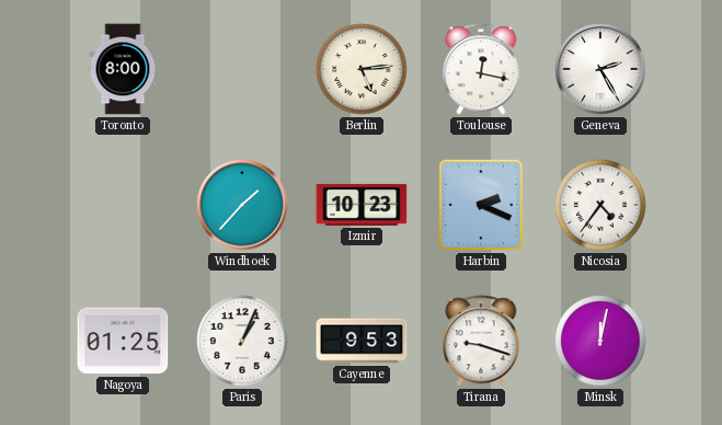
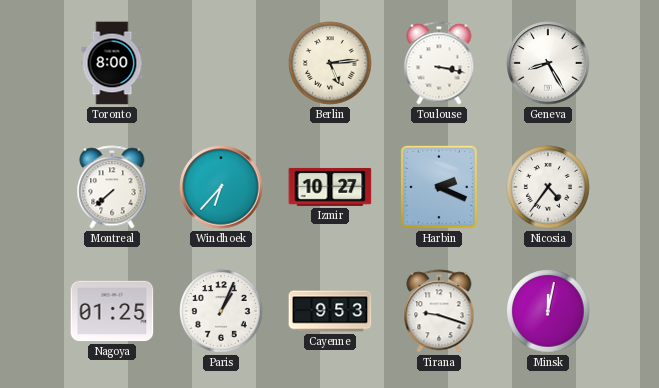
Toulouse: 12:17 -> 3:17 (439, 63)
Geneva: 2:25 -> 8:25 (548, 63)
Montreal: none -> 7:38 (112, 187)
Windhoek: 1:37 -> 6:37 (221, 187)
Izmir: 10:23 -> 10:27 (330, 187)
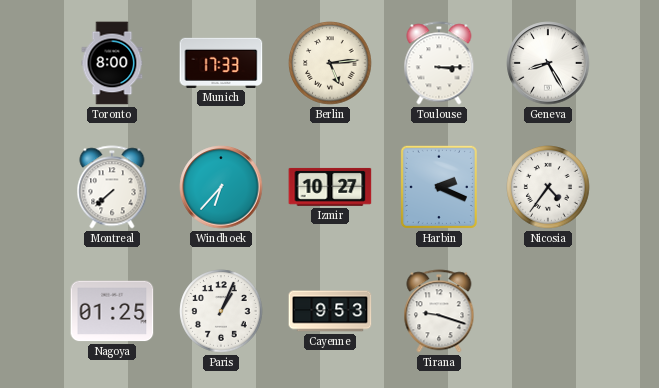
Munich: none -> 17:33 (221, 63)
Toulouse: 3:17 -> 3:15 (439, 63)
Minsk: 12:02 -> none (548, 311)
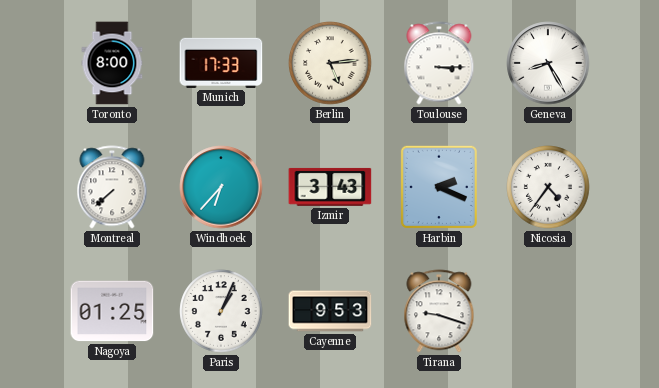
Izmir: 10:27 -> 3:43 (330, 187)
